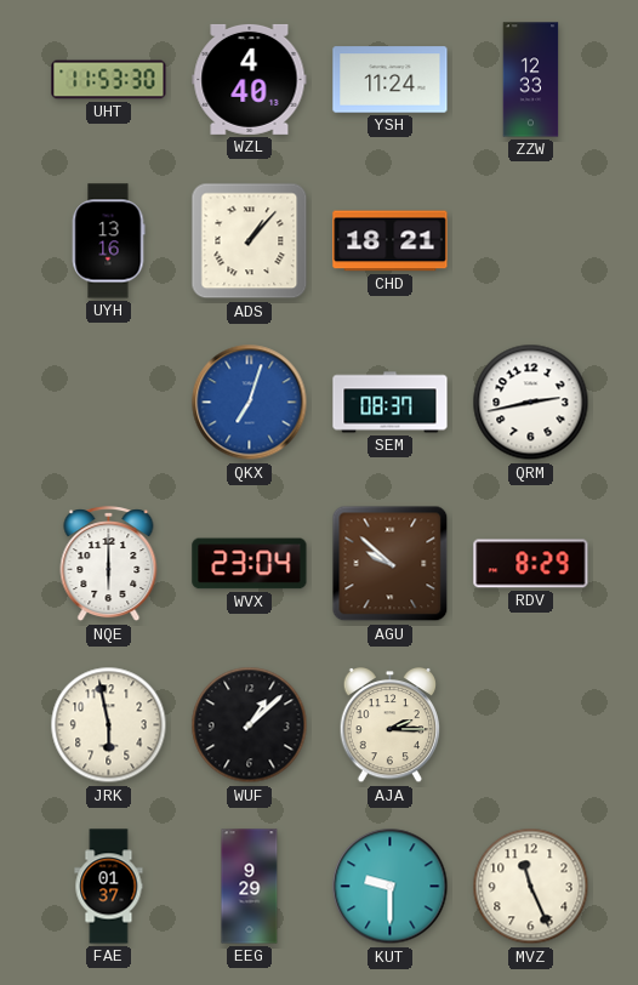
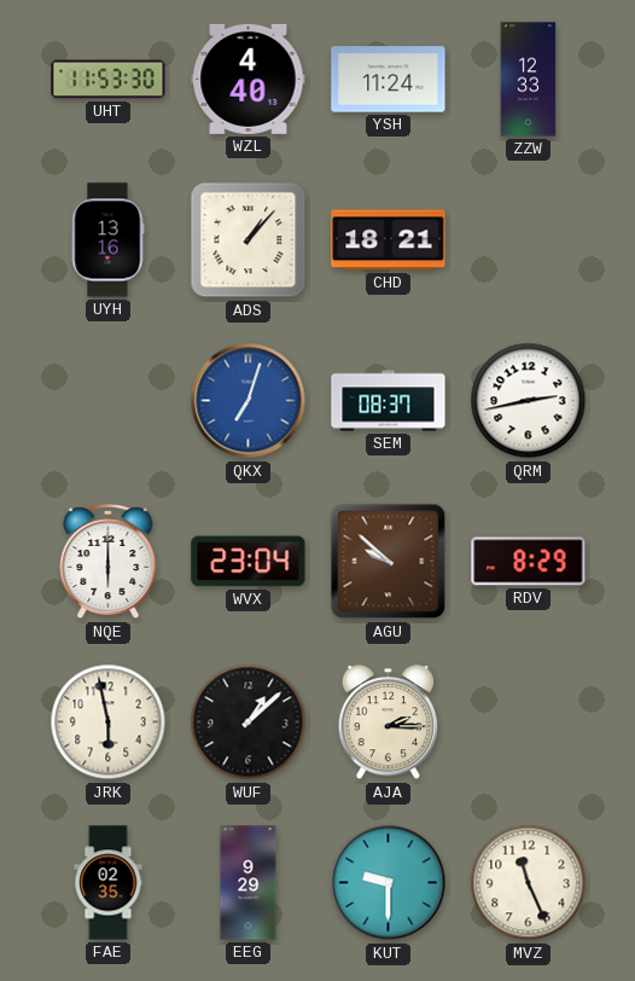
FAE: 01:37 -> 02:35 (109, 883)
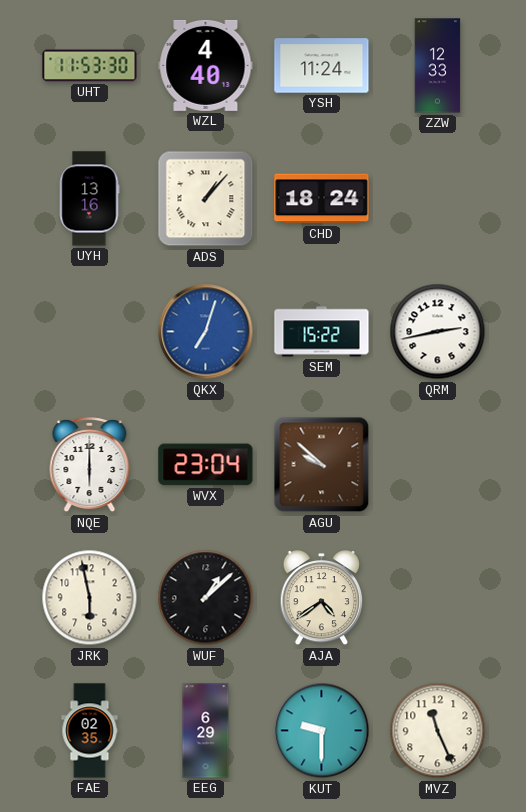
CHD: 18:21 -> 18:24 (322, 199)
SEM: 08:37 -> 15:22 (322, 332)
RDV: 8:29 -> none (529, 562)
AJA: 2:15 -> 4:39 (322, 599)
EEG: 9:29 -> 6:29 (206, 731)
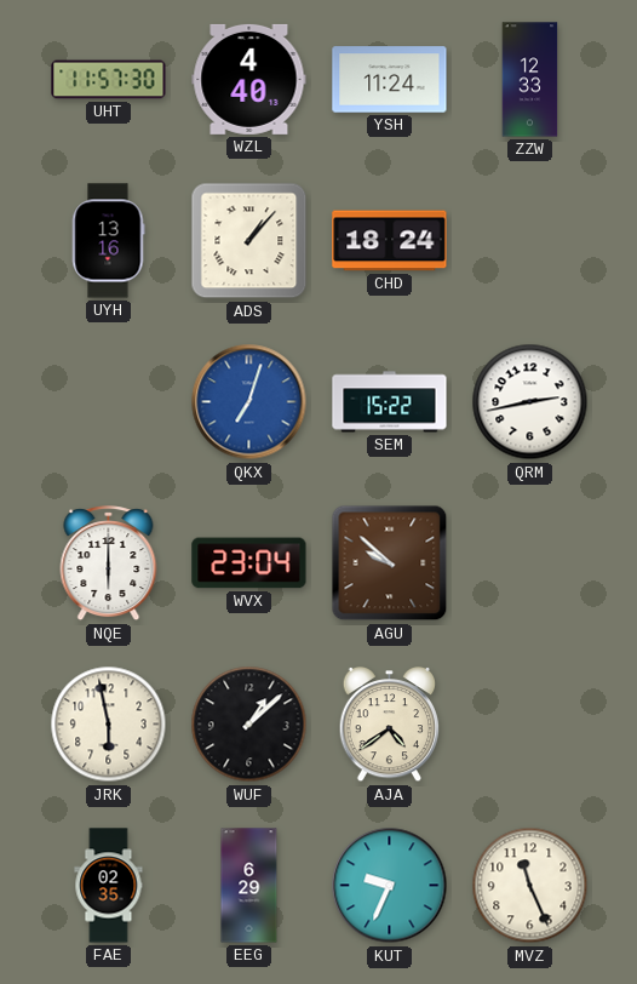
UHT: 11:53 -> 11:57 (109, 80)
KUT: 9:30 -> 9:34 (390, 886)
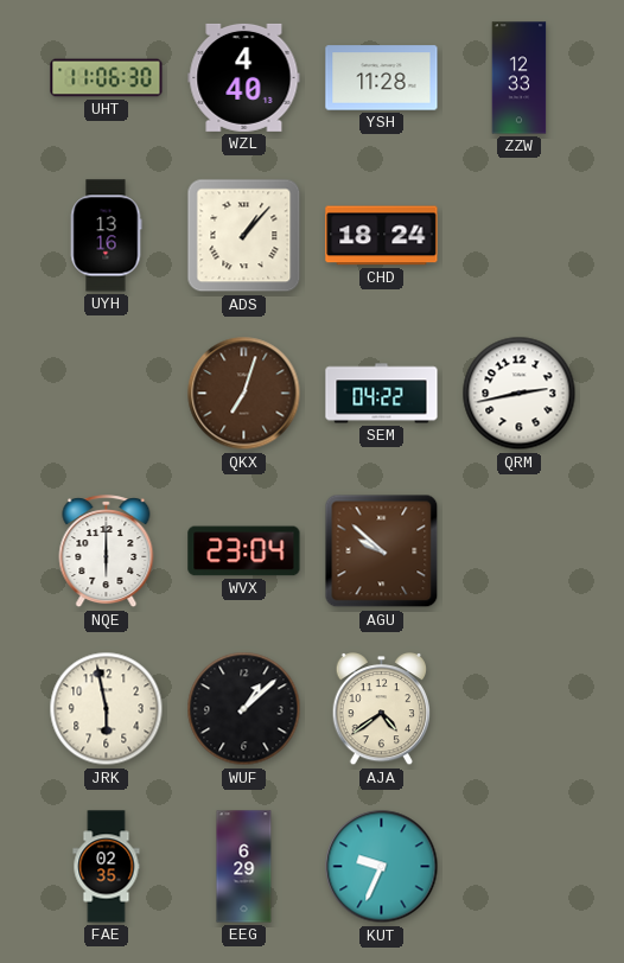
UHT: 11:57 -> 11:06 (107, 78)
YSH: 11:24 -> 11:28 (382, 78)
QKX dial: blue -> brown (244, 394)
SEM: 15:22 -> 04:22 (382, 394)
MVZ: 11:26 -> none (530, 886)
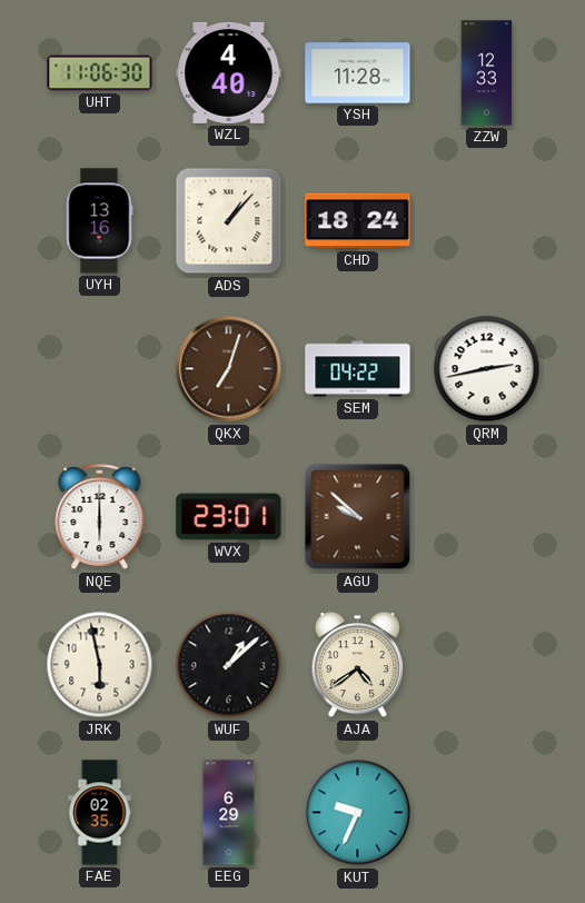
WVX: 23:04 -> 23:01 (229, 517)
